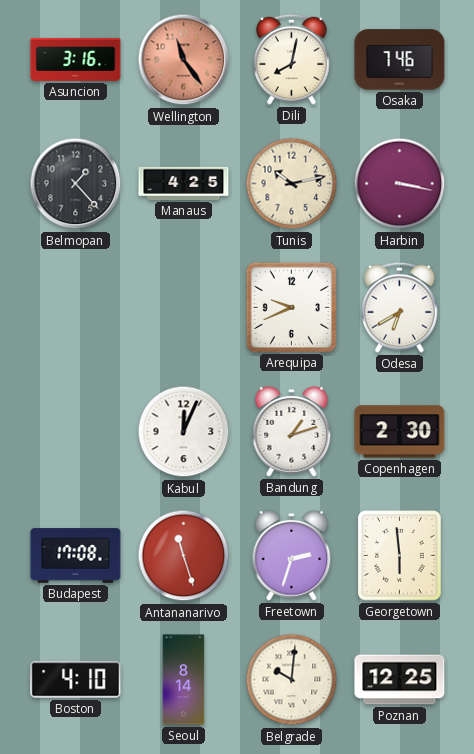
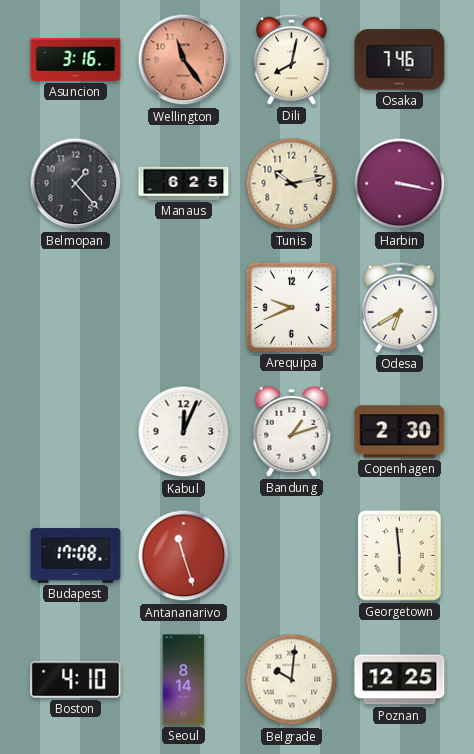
Manaus: 4:25 -> 6:25 (184, 183)
Freetown: 2:33 -> none (292, 555)
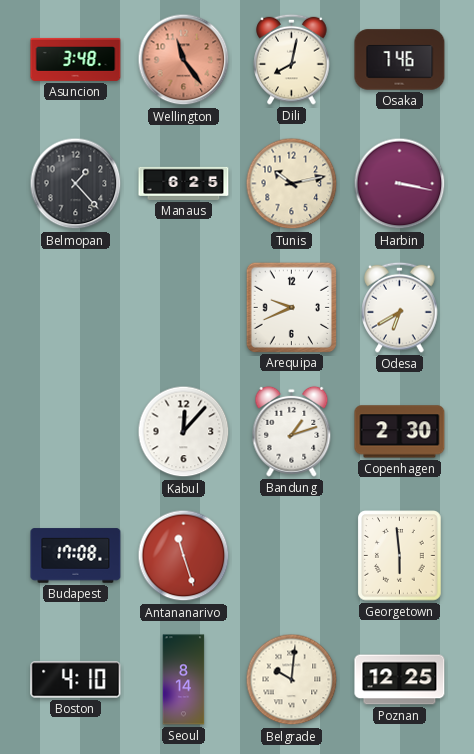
Asuncion: 3:16 -> 3:48 (76, 59)
Kabul: 12:04 -> 12:07 (184, 432)
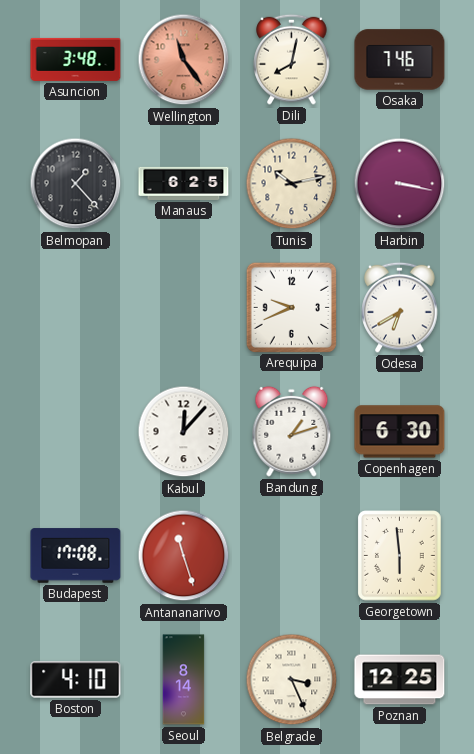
Copenhagen: 2:30 -> 6:30 (400, 432)
Belgrade: 10:01 -> 3:26 (292, 680)
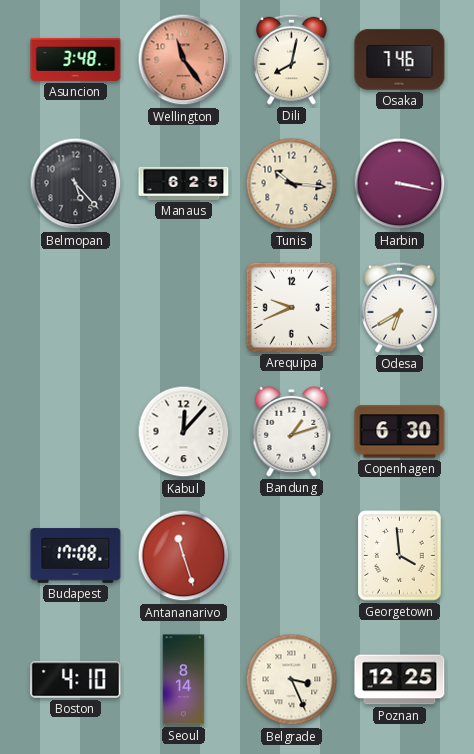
Belmopan: 1:23 -> 5:23 (76, 184)
Tunis: 10:13 -> 10:16 (292, 184)
Georgetown: 5:59 -> 3:59 (400, 556)
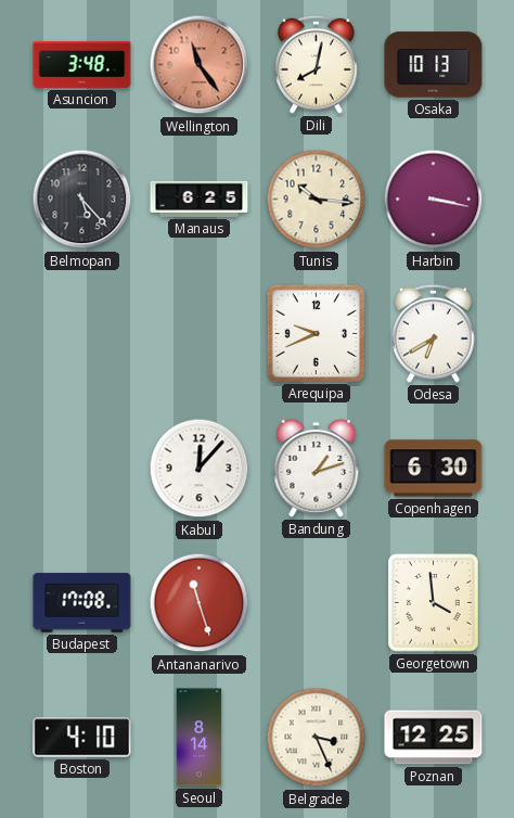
Osaka: 7:46 -> 10:13 (434, 65)
